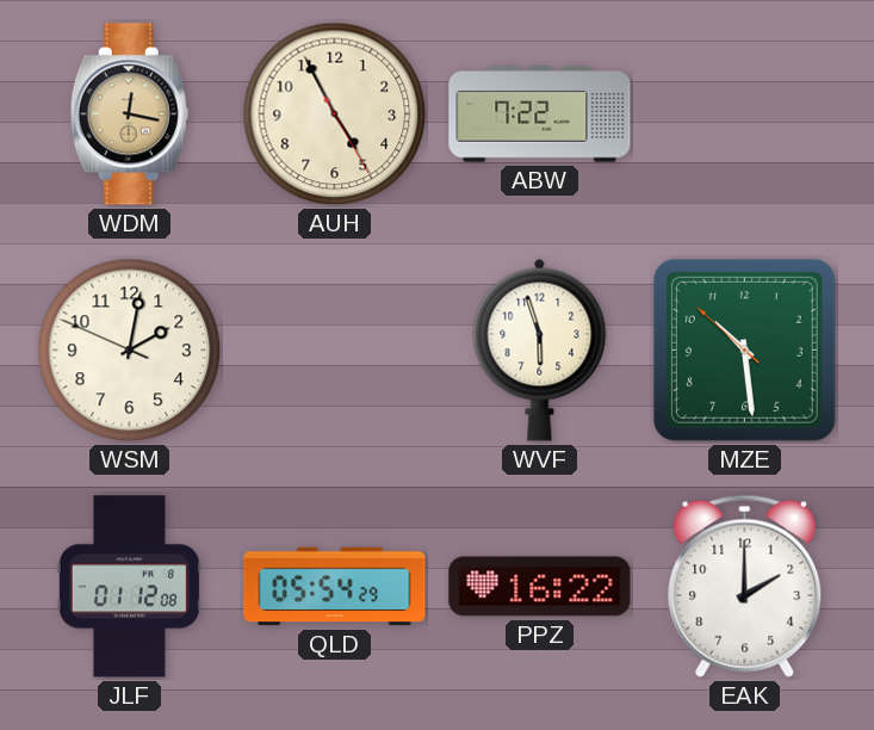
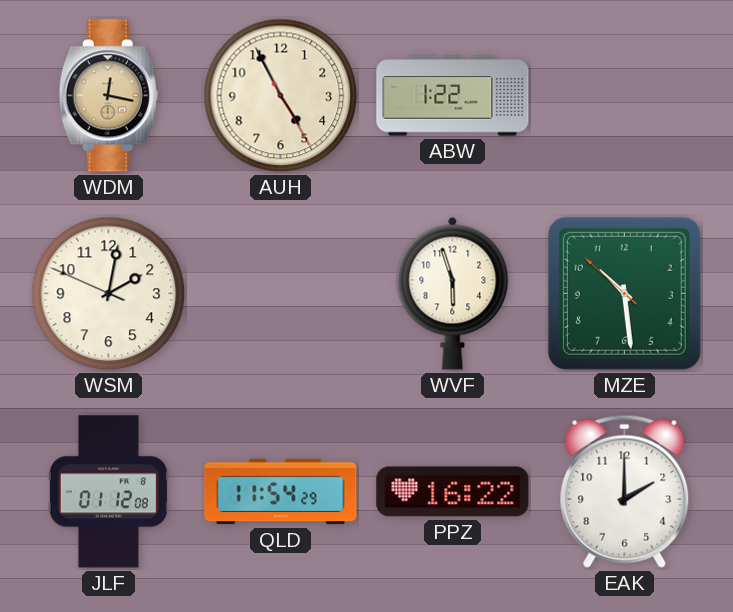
ABW: 7:22 -> 1:22 (453, 96)
QLD: 05:54 -> 11:54 (281, 492)
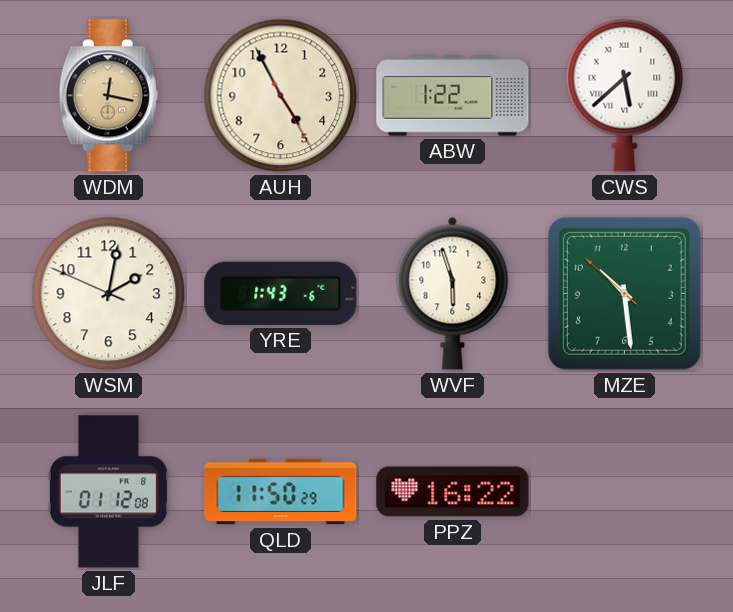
CWS: none -> 5:38 (625, 95)
YRE: none -> 1:43 (281, 293)
QLD: 11:54 -> 11:50 (281, 492)
EAK: 2:00 -> none (625, 491)
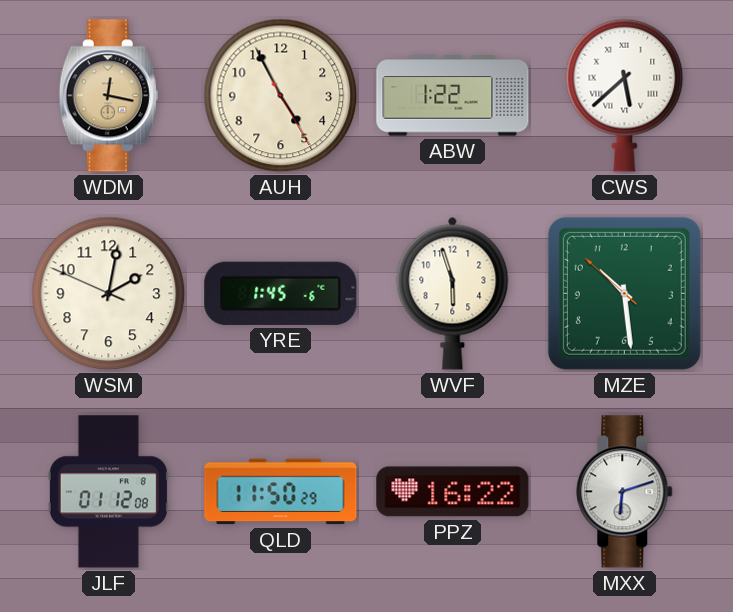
YRE: 1:43 -> 1:45 (281, 293)
MXX: none -> 6:12 (625, 492)
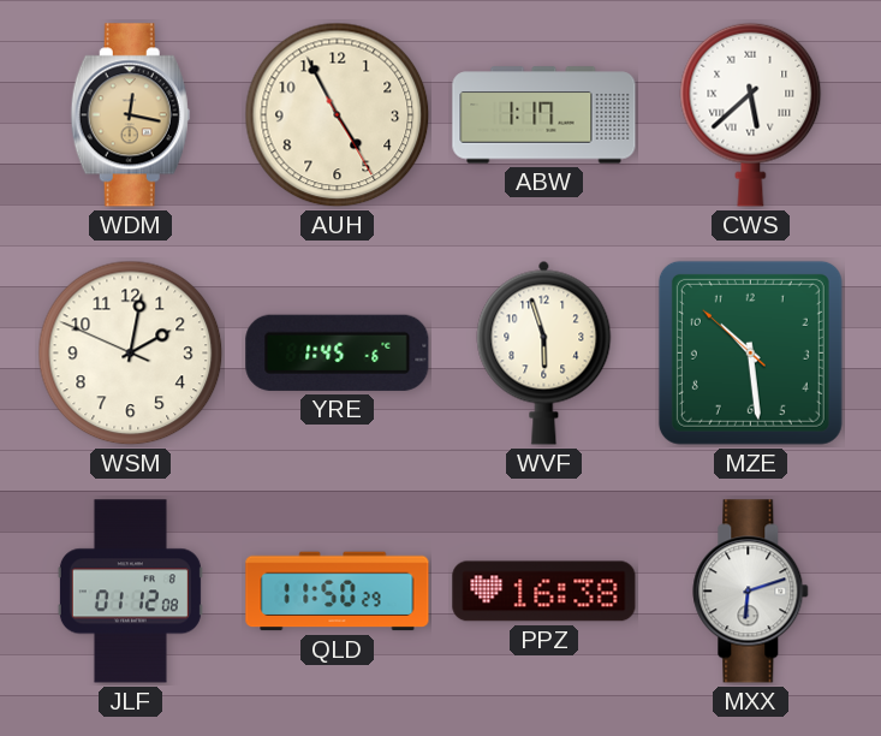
ABW: 1:22 -> 1:17 (544, 115)
PPZ: 16:22 -> 16:38 (544, 592)
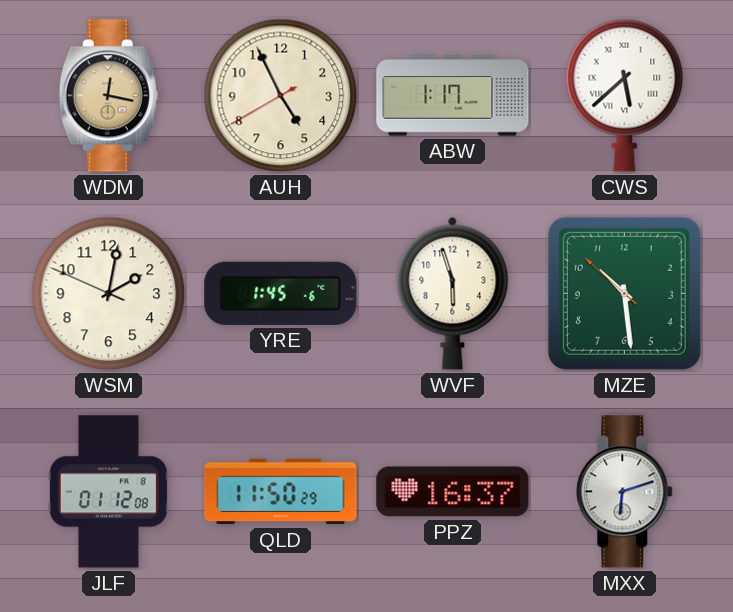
AUH: 4:55:25 -> 4:55:40 (281, 96)
PPZ: 16:38 -> 16:37 (453, 492)
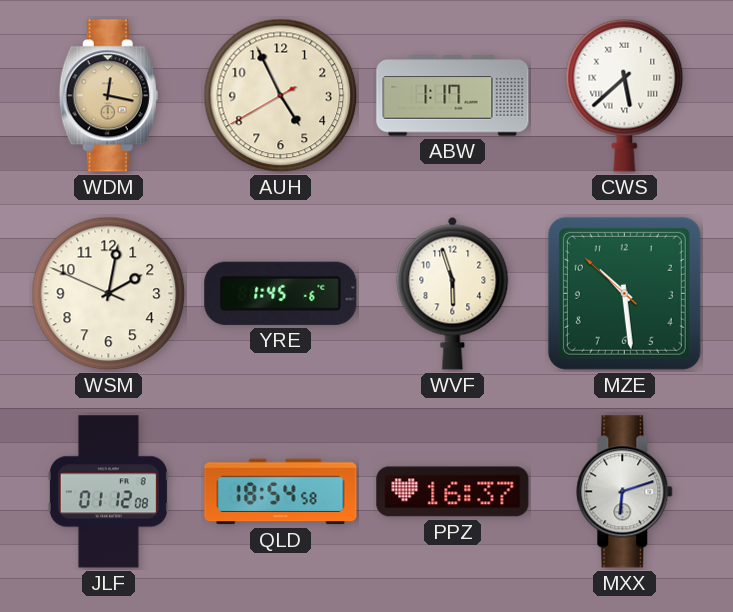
QLD: 11:50 -> 18:54 (281, 492)
